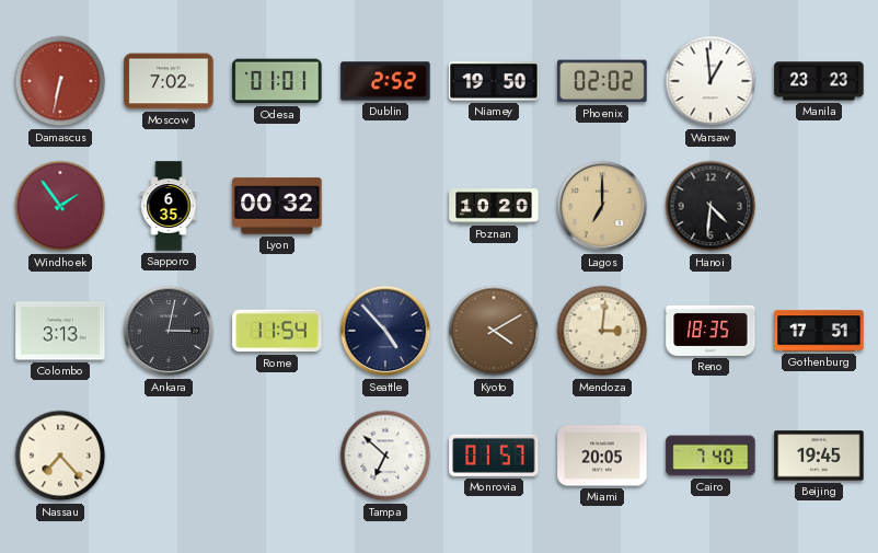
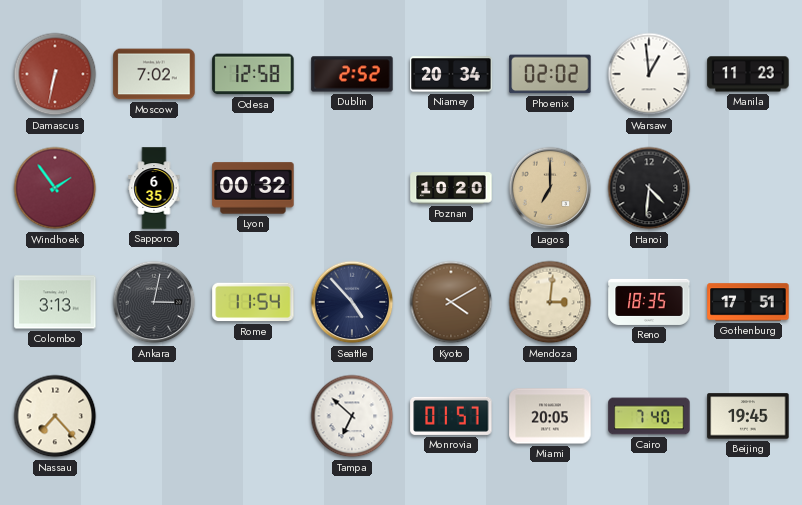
Odesa: 01:01 -> 12:58 (253, 74)
Niamey: 19:50 -> 20:34 (451, 74)
Manila: 23:23 -> 11:23 (748, 74)
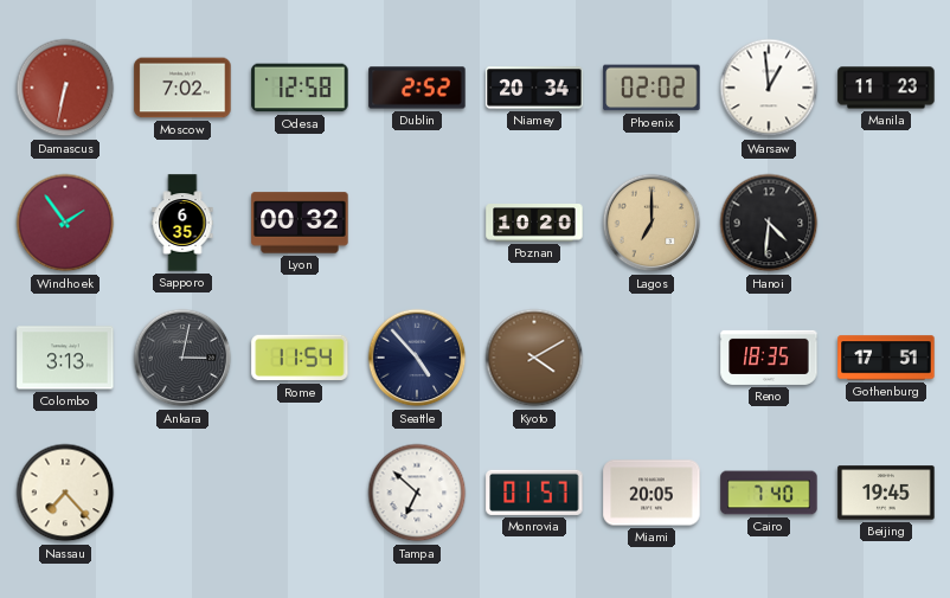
Mendoza: 3:01 -> none (550, 302)
